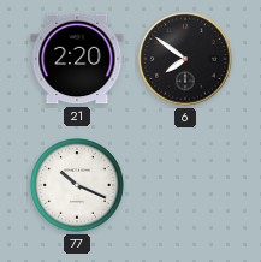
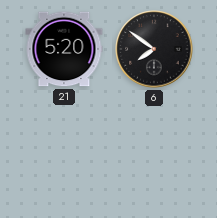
21: 2:20 -> 5:20 (64, 49)
77: 10:19 -> none (78, 186)
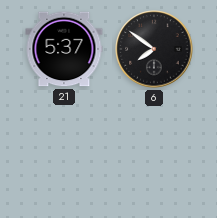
21: 5:20 -> 5:37 (64, 49)
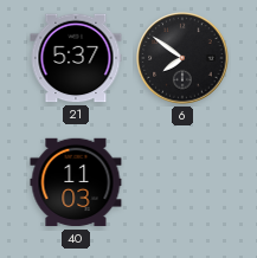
40: none -> 11:03 (76, 182)
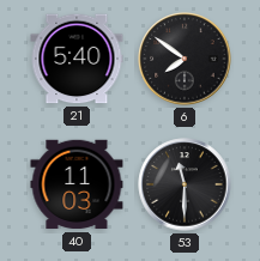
21: 5:37 -> 5:40 (77, 59)
53: none -> 11:30 (185, 184)
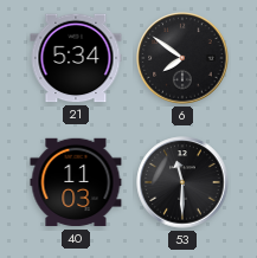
21: 5:40 -> 5:34 (76, 58)
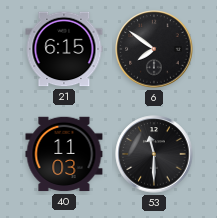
21: 5:34 -> 6:15 (64, 49)
